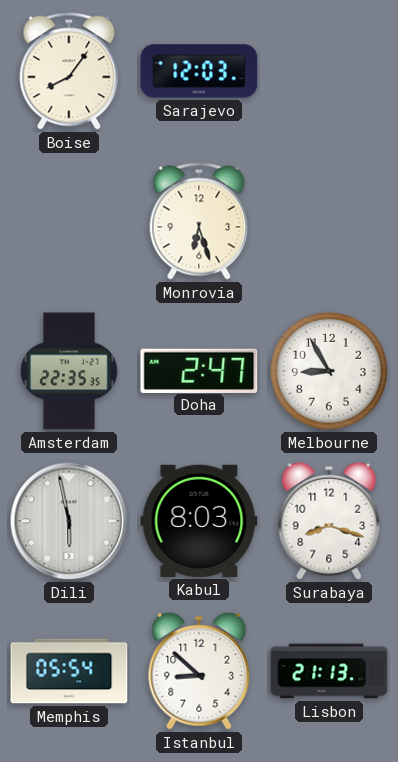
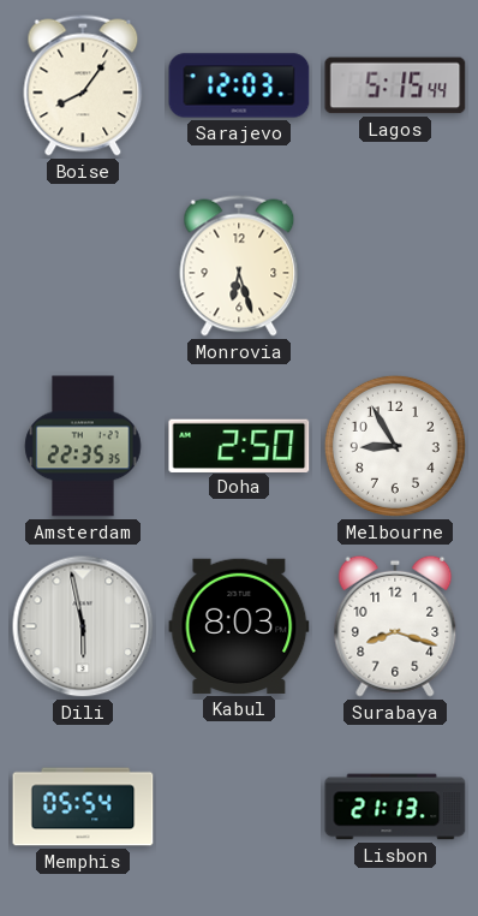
Lagos: none -> 5:15 (395, 85)
Doha: 2:47 -> 2:50 (239, 445)
Istanbul: 8:52 -> none (199, 671)
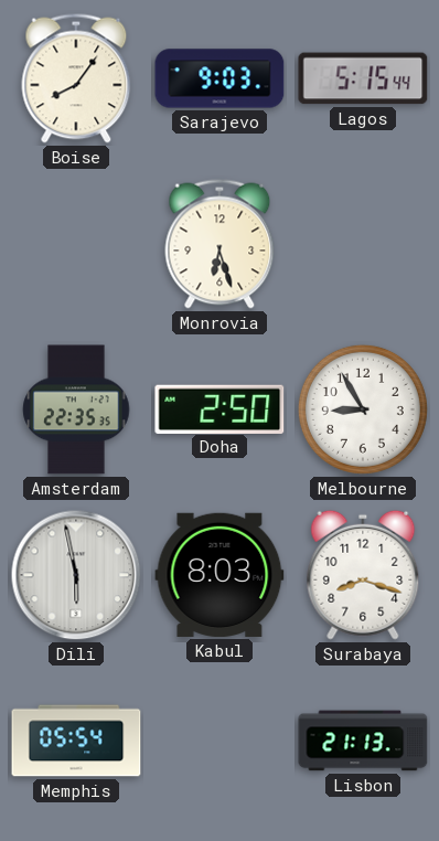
Sarajevo: 12:03 -> 9:03 (219, 78)
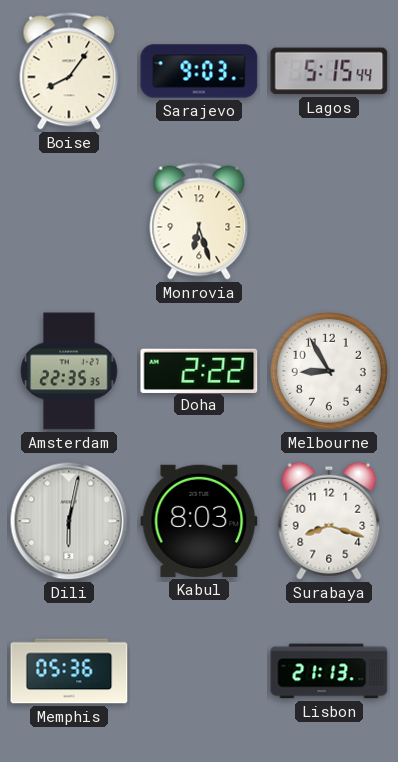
Doha: 2:50 -> 2:22 (199, 370)
Dili: 5:58 -> 6:02 (69, 521)
Memphis: 05:54 -> 05:36 (69, 671)
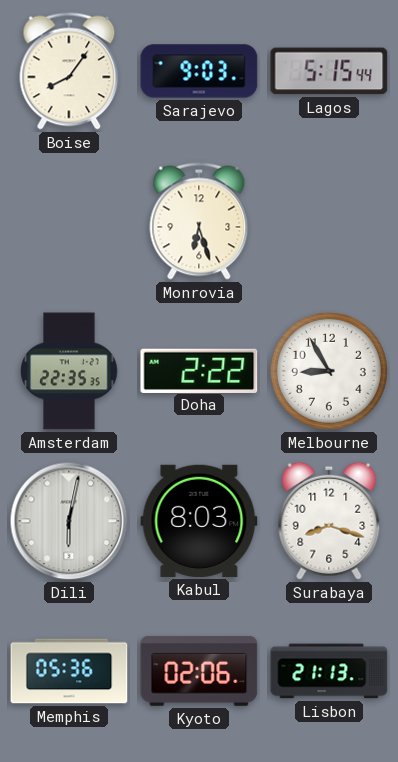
Kyoto: none -> 02:06 (199, 671)
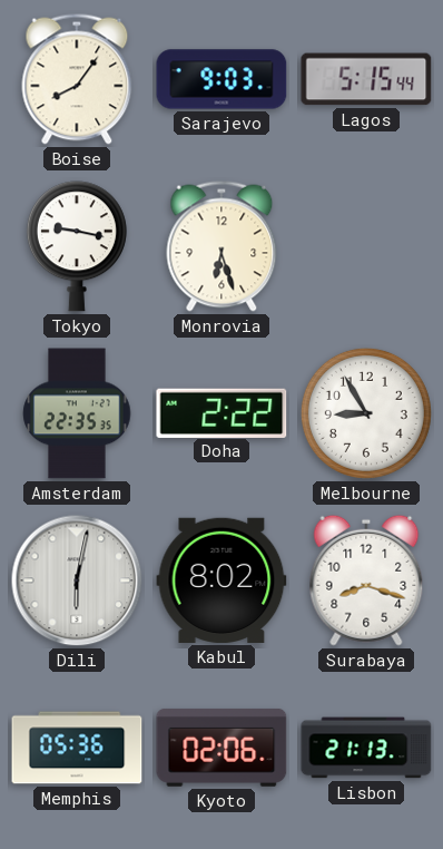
Tokyo: none -> 9:17 (77, 246)
Kabul: 8:03 -> 8:02 (221, 580)
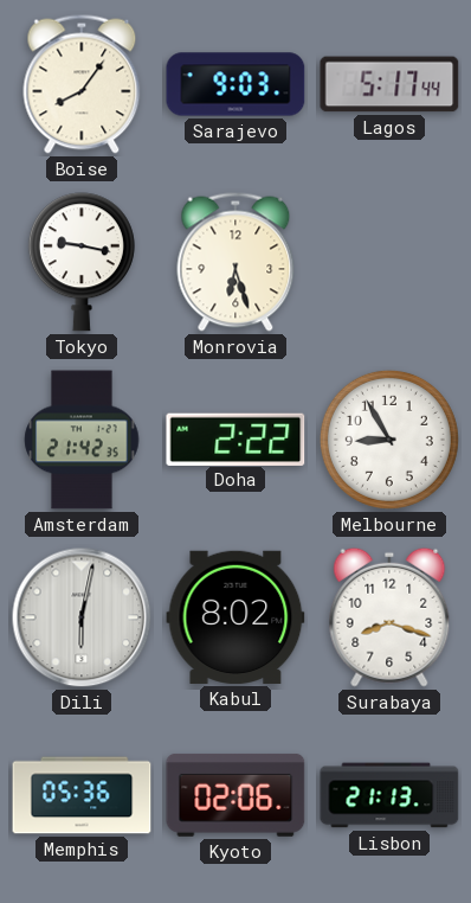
Lagos: 5:15 -> 5:17 (389, 84)
Amsterdam: 22:35 -> 21:42 (82, 440)
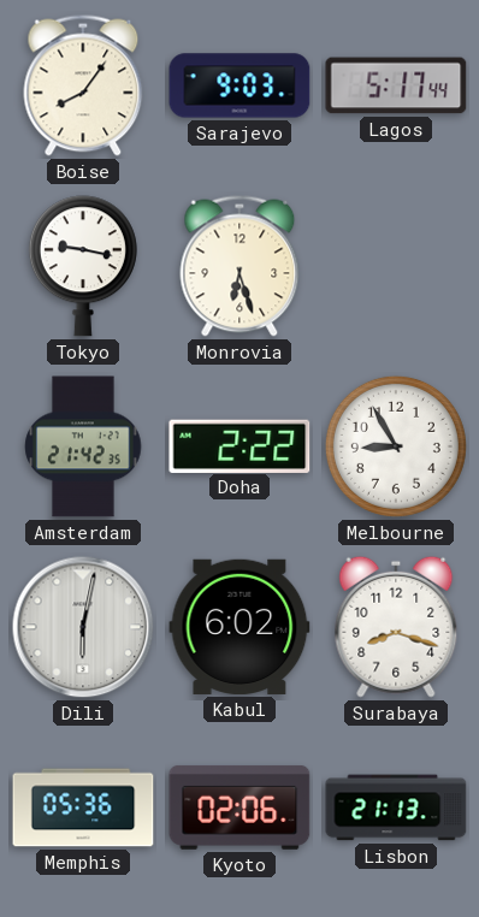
Kabul: 8:02 -> 6:02 (239, 627)
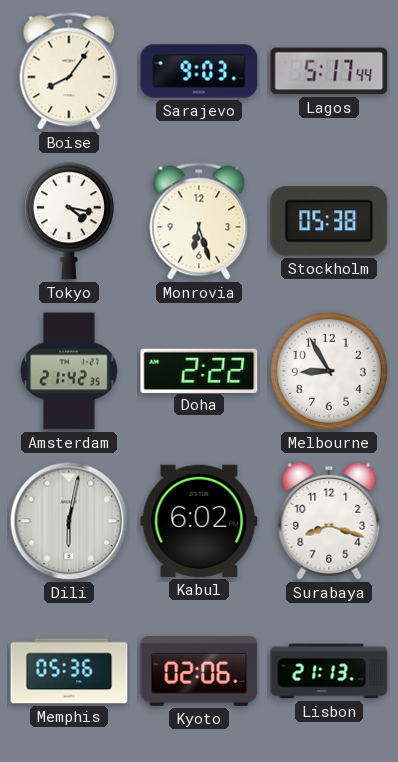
Tokyo: 9:17 -> 4:17 (69, 221)
Stockholm: none -> 05:38 (329, 221)
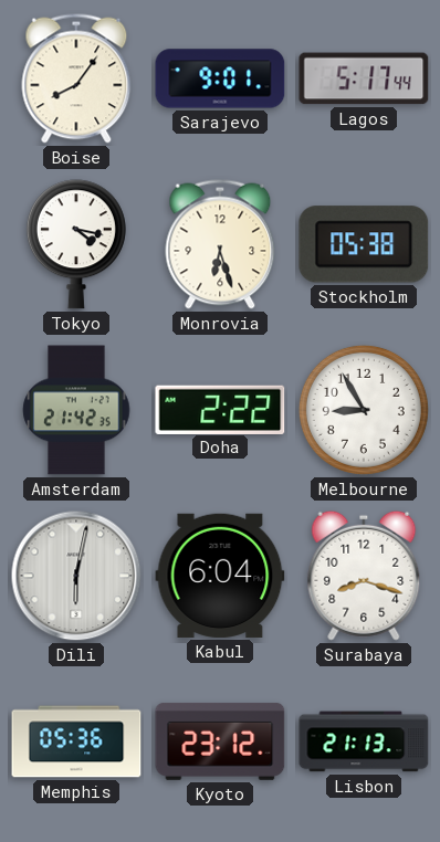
Sarajevo: 9:03 -> 9:01 (220, 78)
Kabul: 6:02 -> 6:04 (220, 576)
Kyoto: 02:06 -> 23:12 (220, 741)
